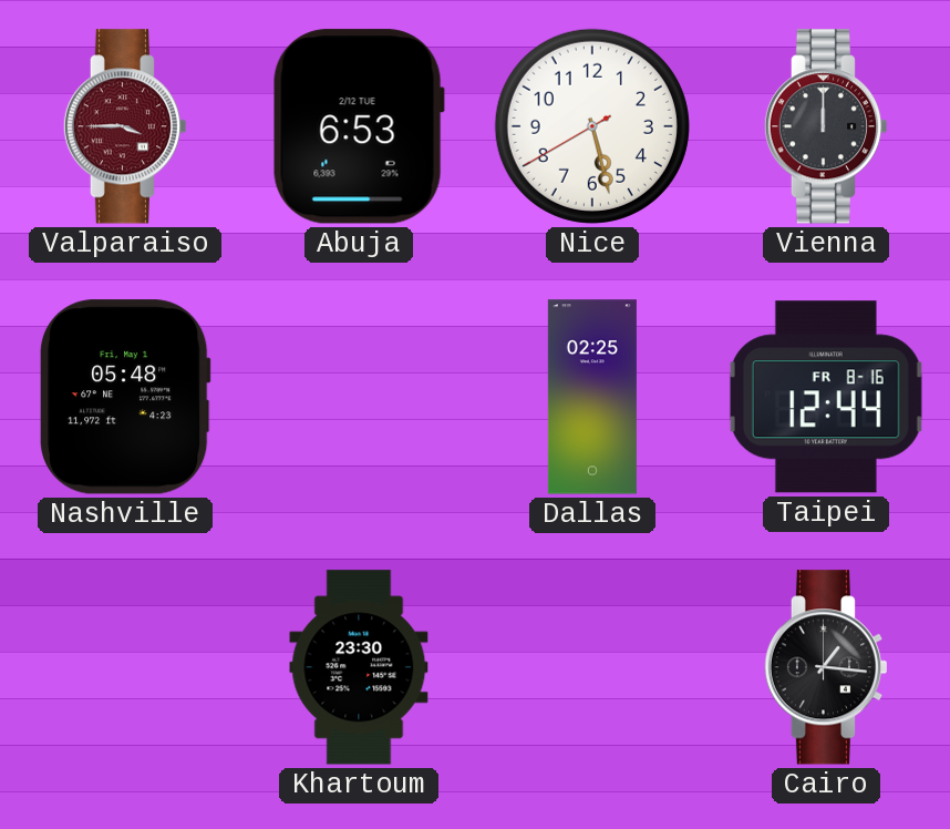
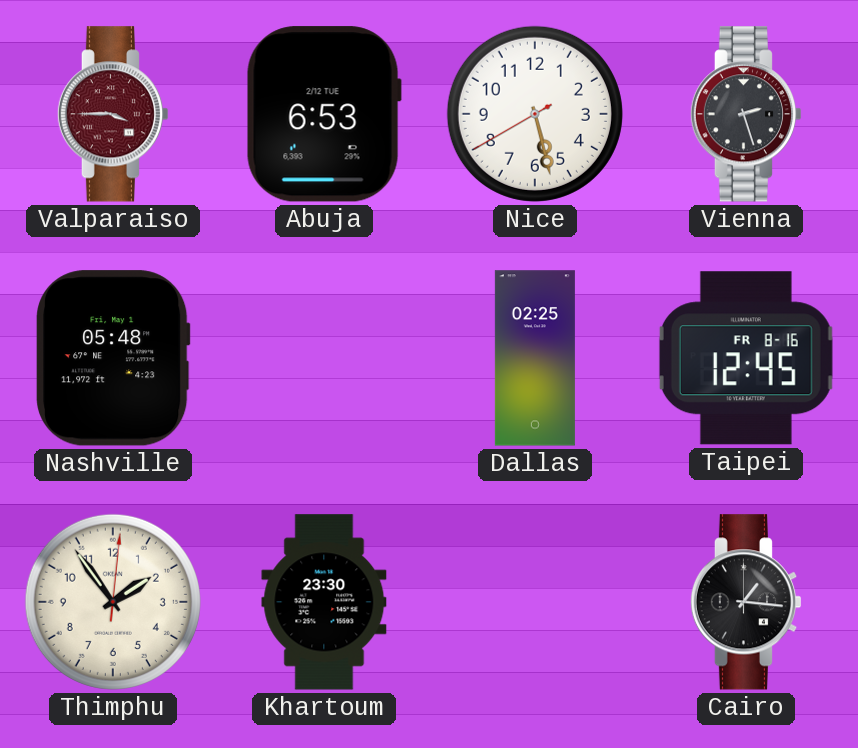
Vienna: 12:00 -> 2:27 (746, 114)
Taipei: 12:44 -> 12:45 (746, 358)
Thimphu: none -> 1:54 (113, 602)
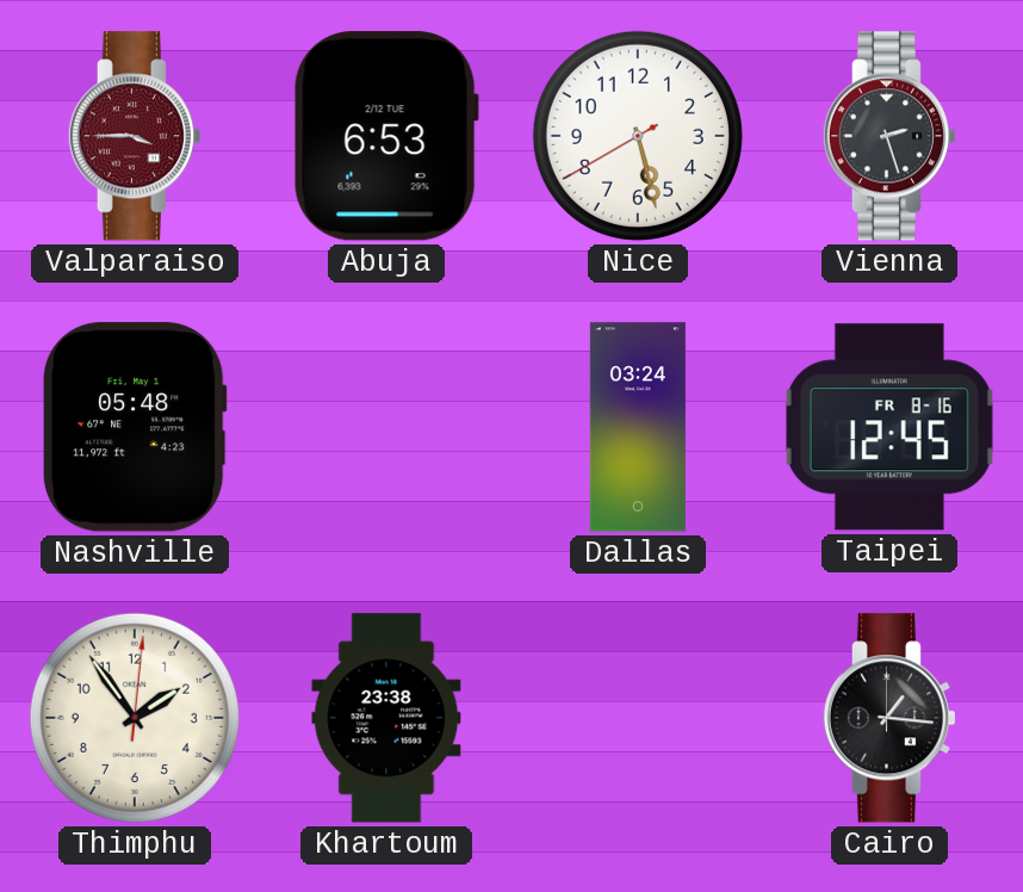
Dallas: 02:25 -> 03:24 (638, 427)
Khartoum: 23:30 -> 23:38 (386, 718)
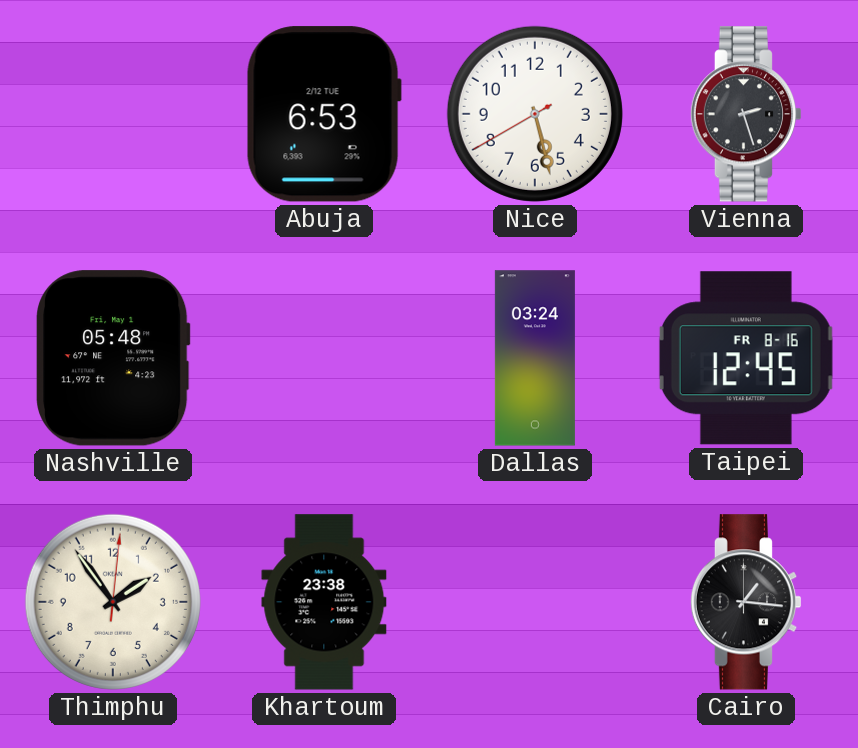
Valparaiso: 3:45 -> none (135, 136)
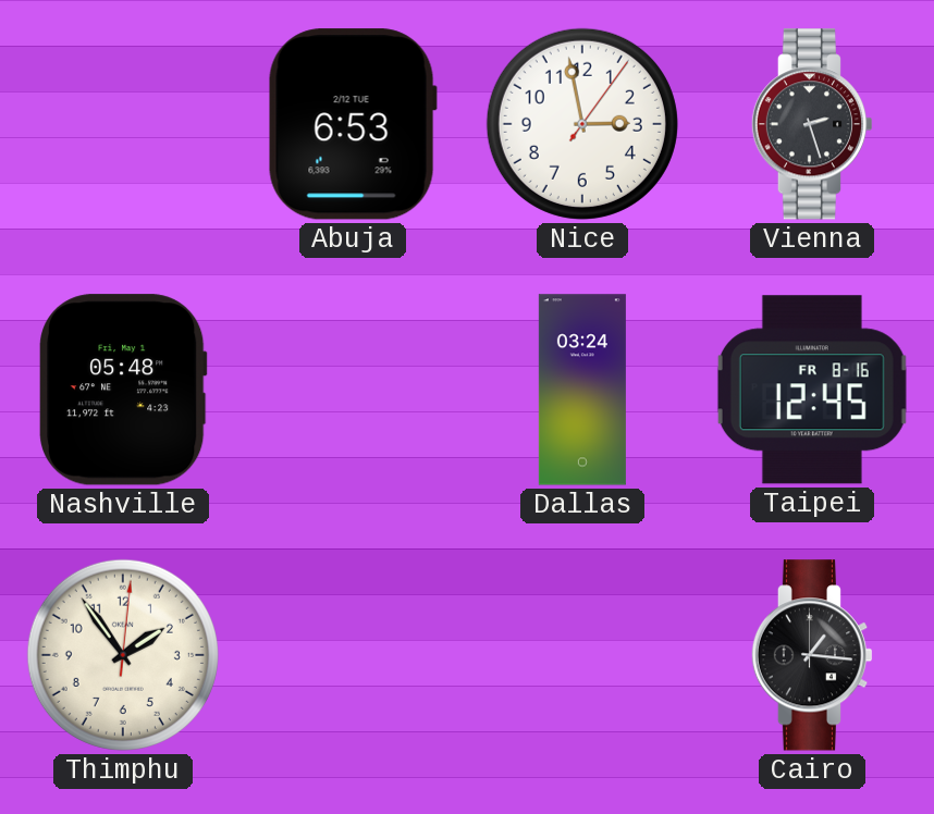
Nice: 5:27 -> 2:58 (582, 124)
Khartoum: 23:38 -> none (324, 602)
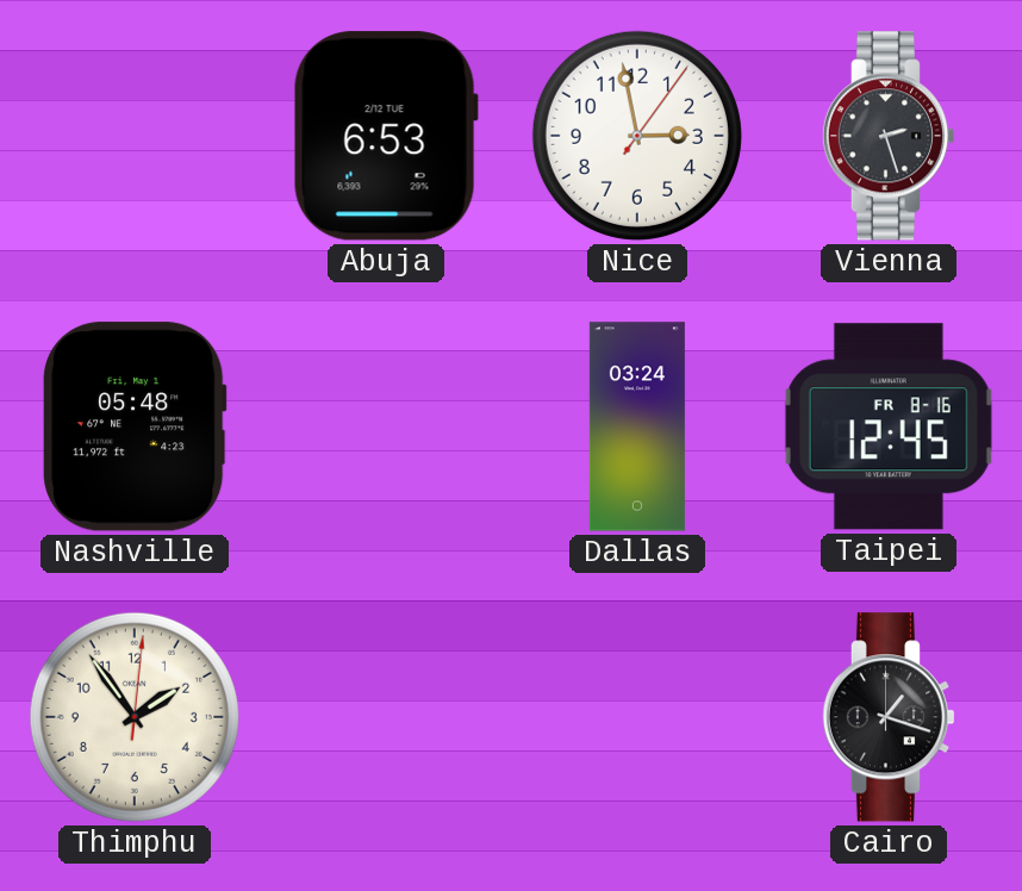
Cairo: 1:16 -> 1:18 (889, 717)
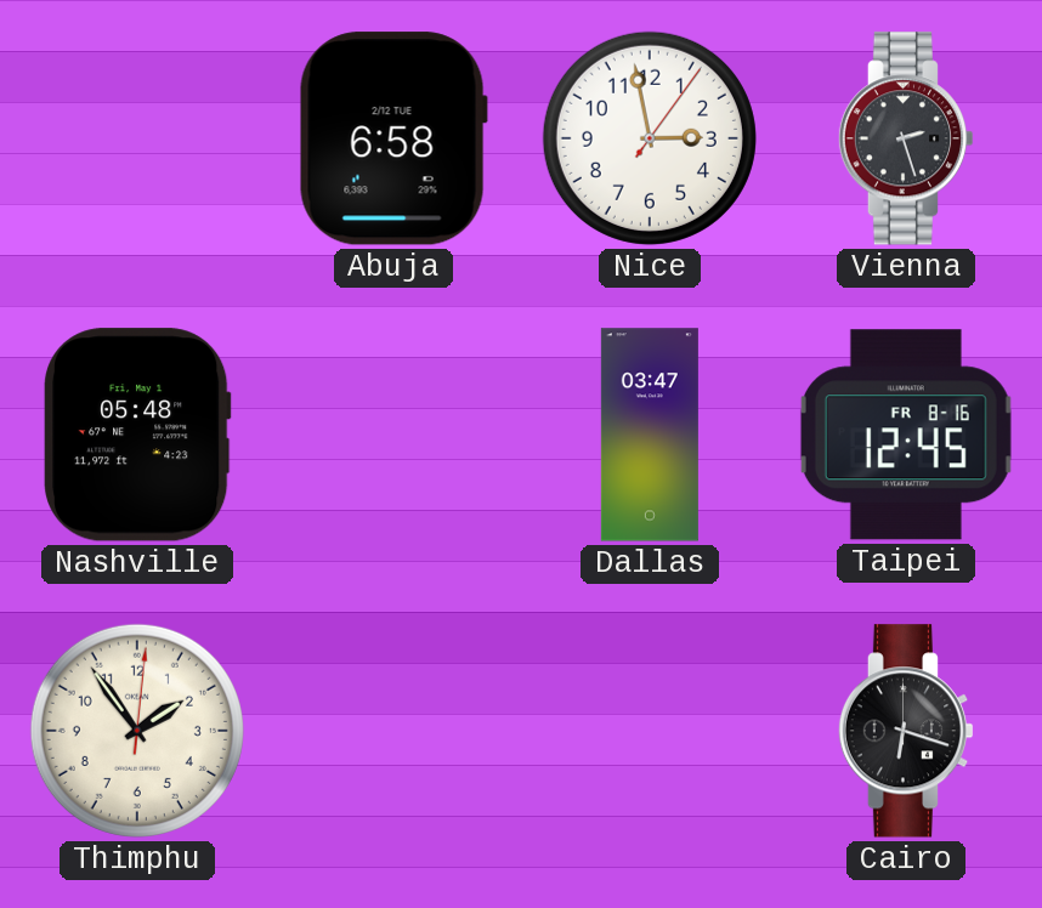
Abuja: 6:53 -> 6:58 (393, 138)
Dallas: 03:24 -> 03:47 (650, 435)
Cairo: 1:18 -> 6:18 (906, 731)
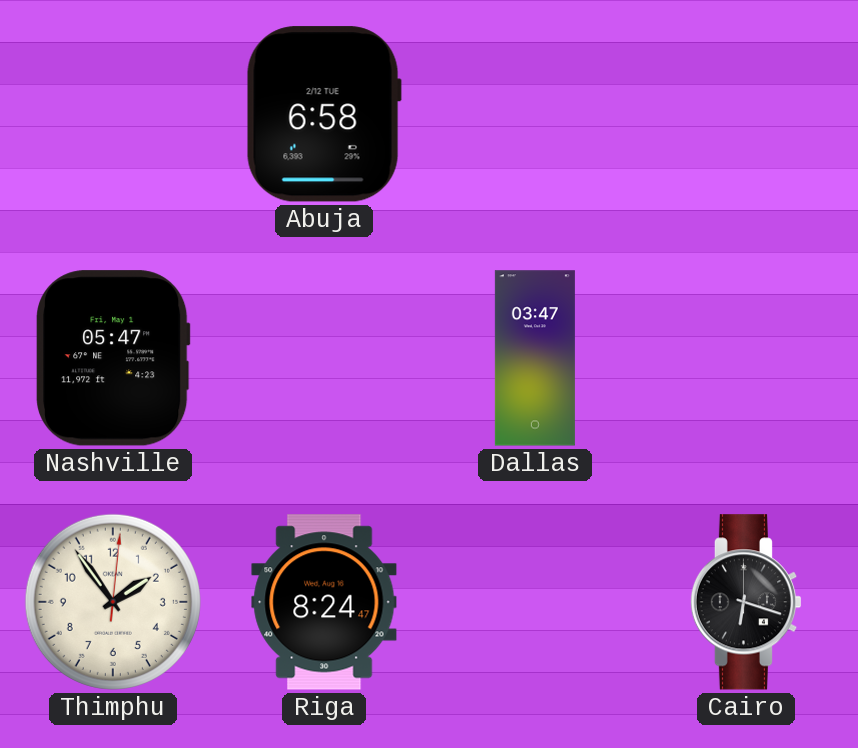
Nice: 2:58 -> none (650, 138)
Vienna: 2:27 -> none (906, 138)
Nashville: 05:48 -> 05:47 (113, 358)
Taipei: 12:45 -> none (906, 435)
Riga: none -> 8:24 (324, 602)
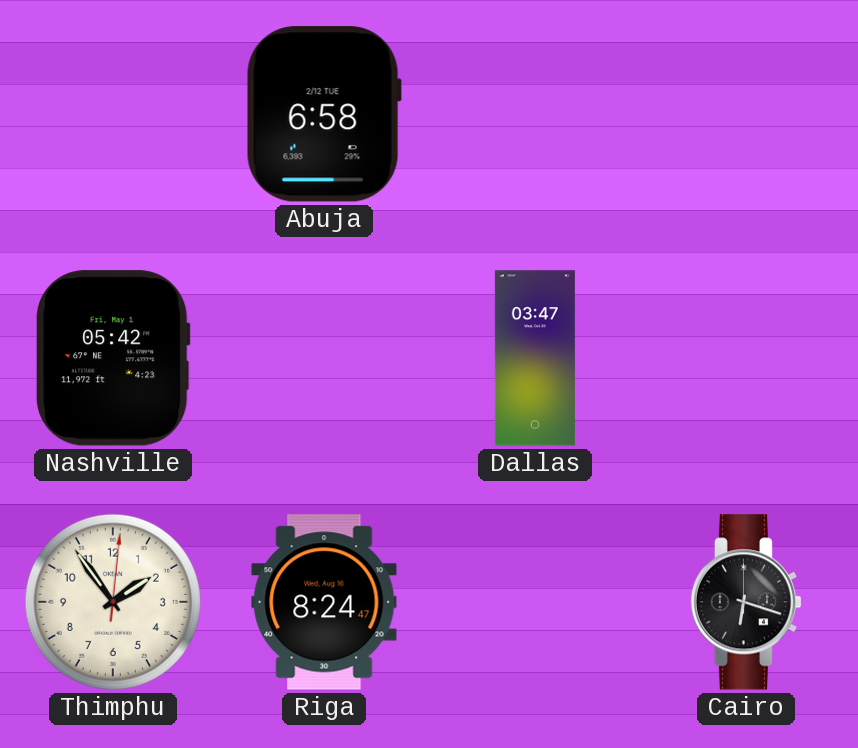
Nashville: 05:47 -> 05:42 (113, 358)
